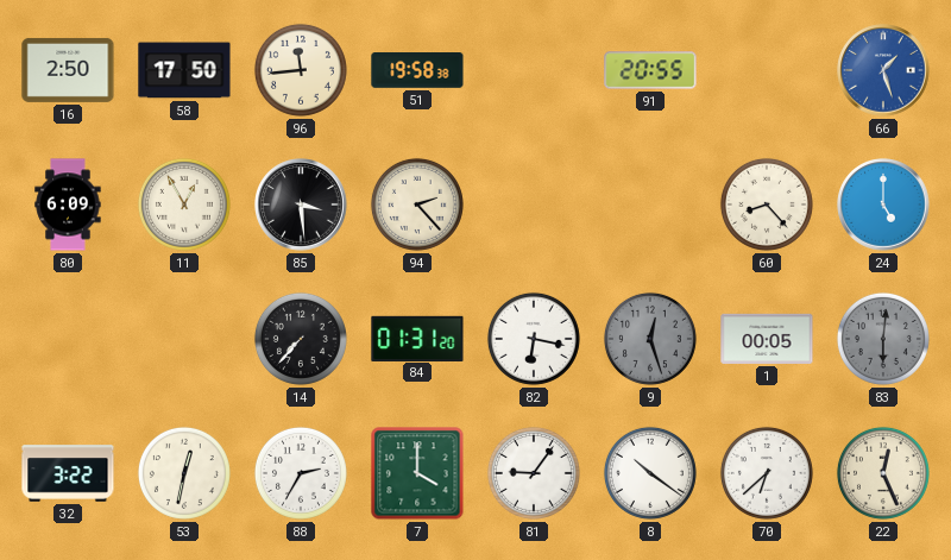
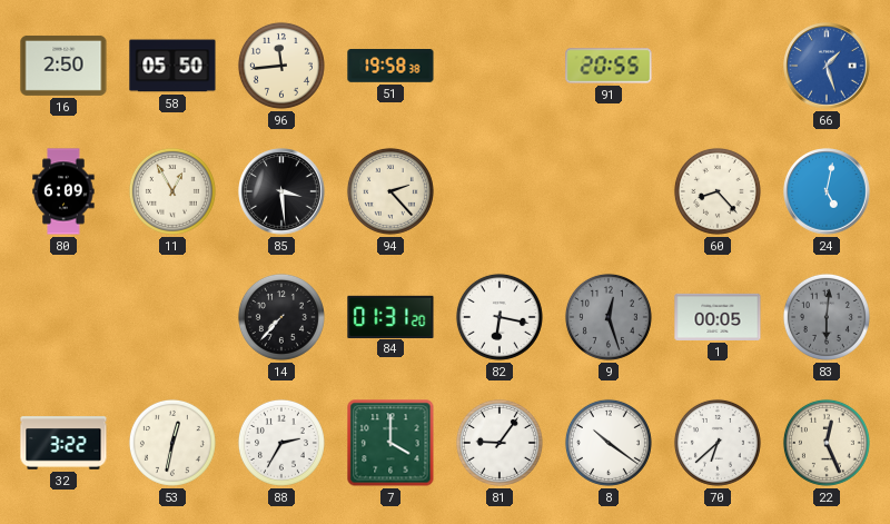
58: 17:50 -> 05:50 (172, 66)
24: 5:00 -> 5:02 (827, 191)
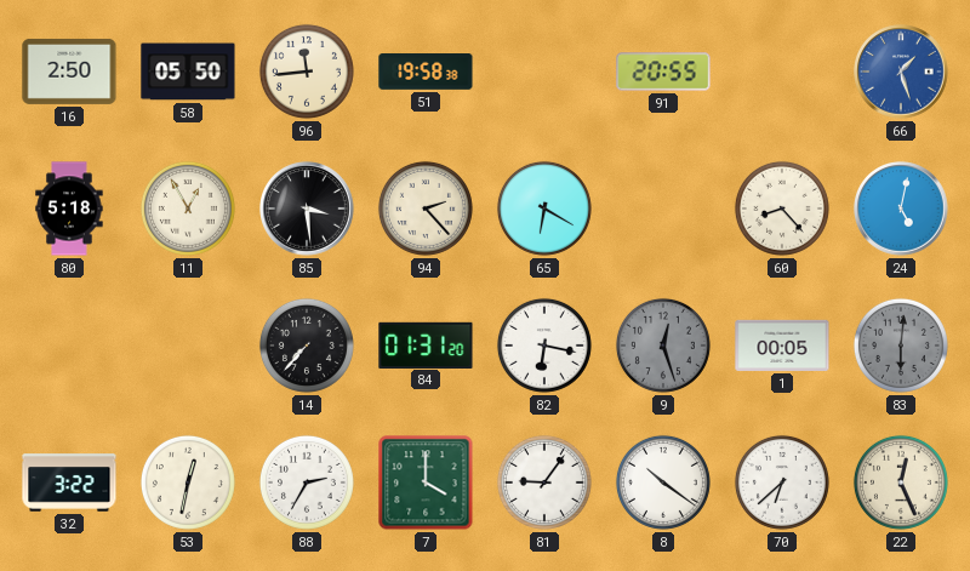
80: 6:09 -> 5:18 (69, 209)
65: none -> 6:20 (544, 209)
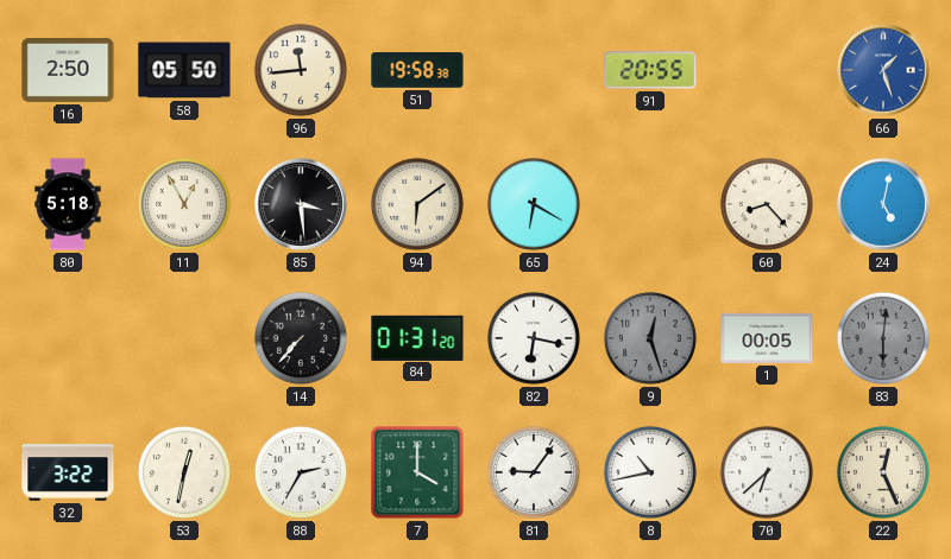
94: 2:23 -> 6:09 (417, 204)
8: 10:21 -> 10:43 (650, 472)
